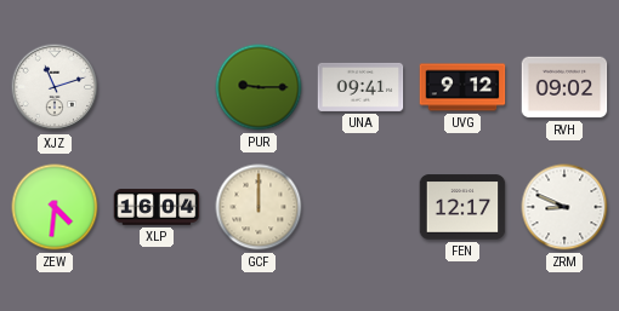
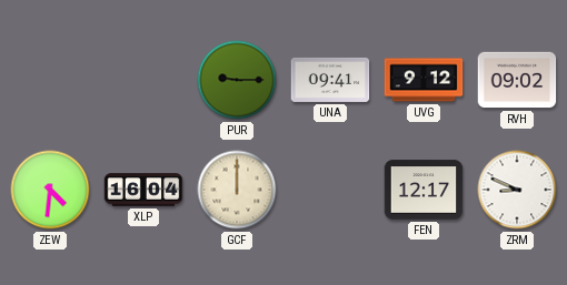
XJZ: 11:12 -> none (55, 87)
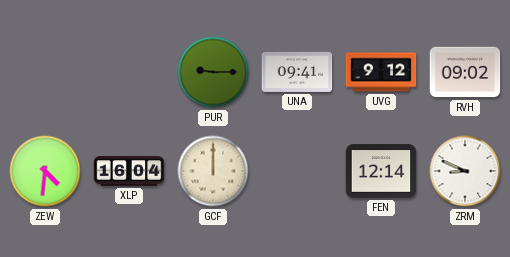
FEN: 12:17 -> 12:14 (381, 171)
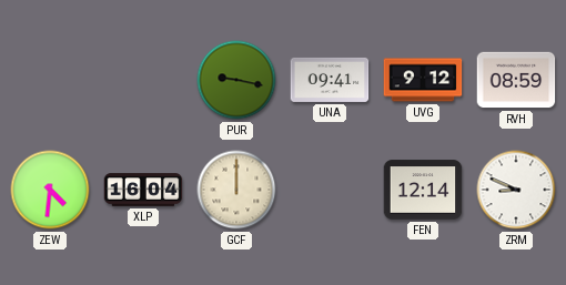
PUR: 9:15 -> 9:17 (236, 80)
RVH: 09:02 -> 08:59 (516, 80)
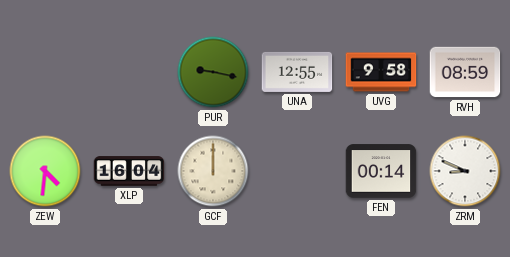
UNA: 09:41 -> 12:55 (297, 72)
UVG: 9:12 -> 9:58 (381, 72)
FEN: 12:14 -> 00:14 (381, 171)
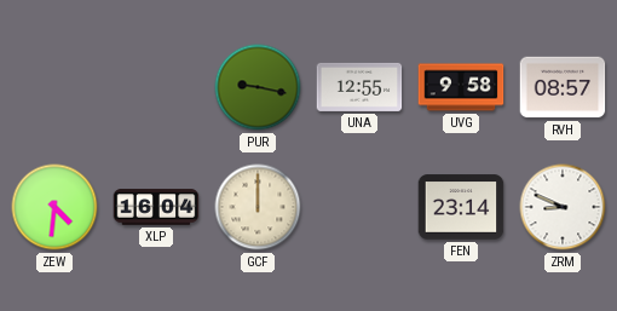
RVH: 08:59 -> 08:57 (563, 87)
FEN: 00:14 -> 23:14 (461, 207)
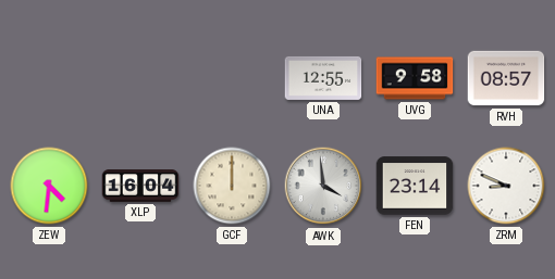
PUR: 9:17 -> none (258, 87)
AWK: none -> 3:59 (323, 186)
